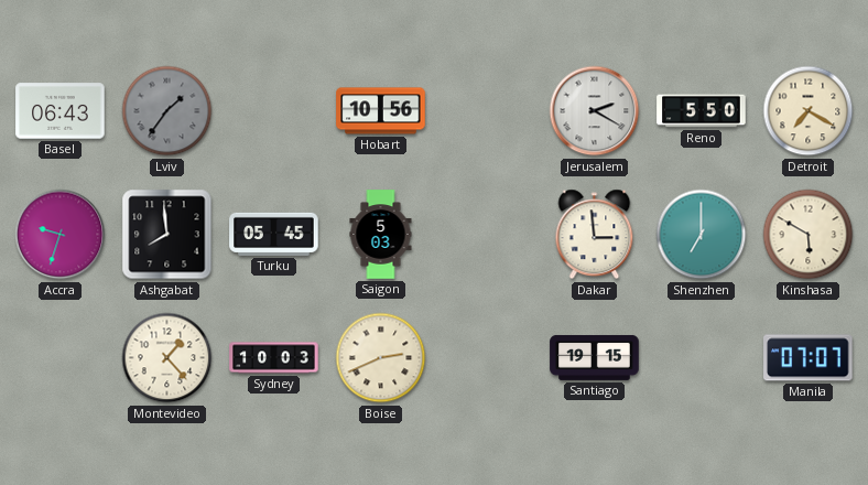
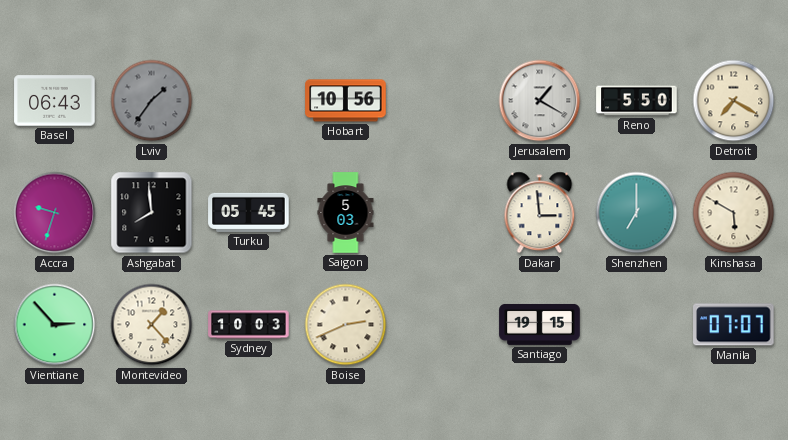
Jerusalem: 2:20 -> 1:20 (540, 101)
Vientiane: none -> 2:53 (55, 325)
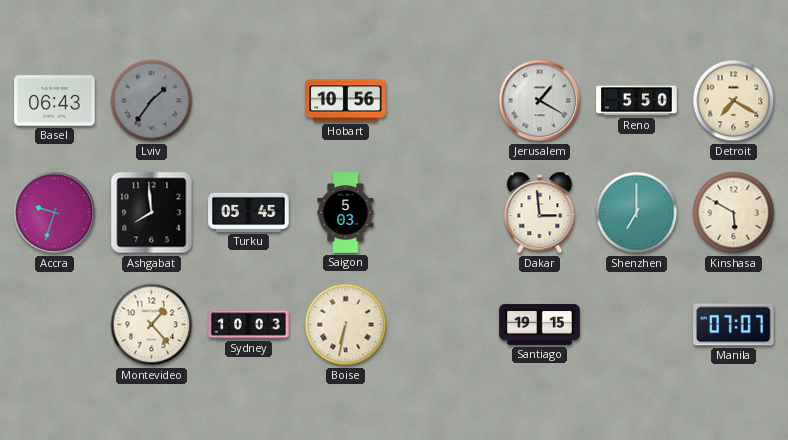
Vientiane: 2:53 -> none (55, 325)
Boise: 2:41 -> 6:32 (346, 325)
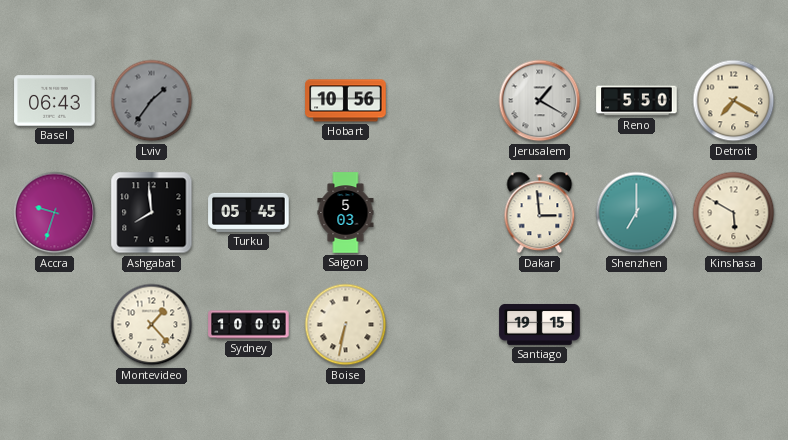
Sydney: 10:03 -> 10:00 (249, 325)
Manila: 07:07 -> none (734, 325)
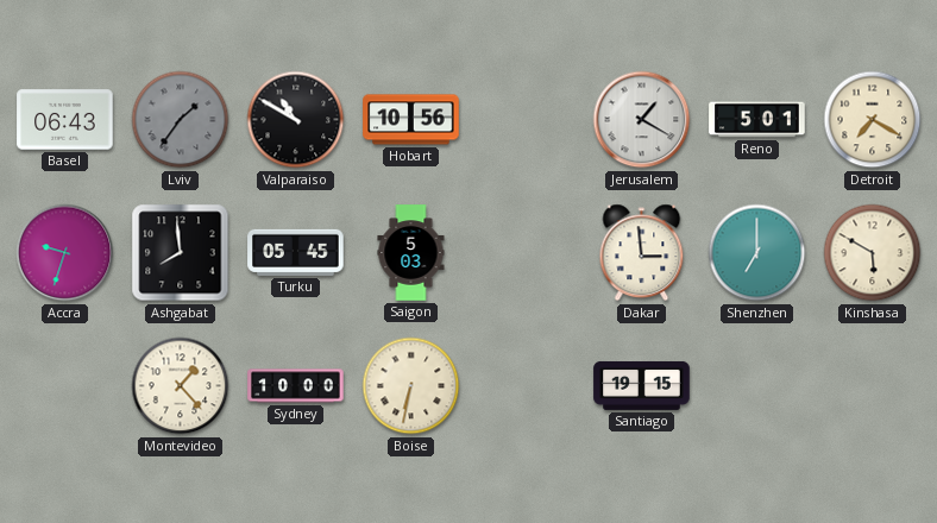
Valparaiso: none -> 10:50 (296, 120)
Reno: 5:50 -> 5:01 (757, 120)
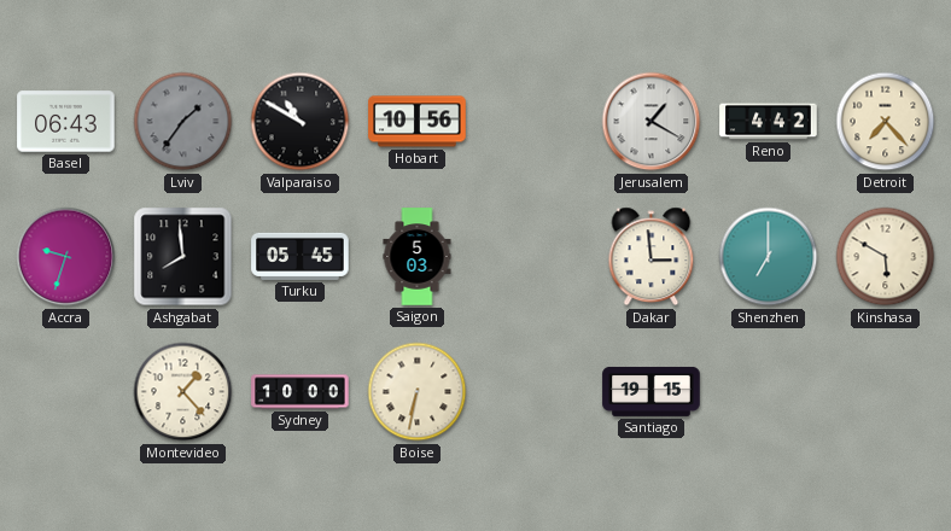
Reno: 5:01 -> 4:42 (769, 122)
Detroit: 7:20 -> 7:23 (886, 122)
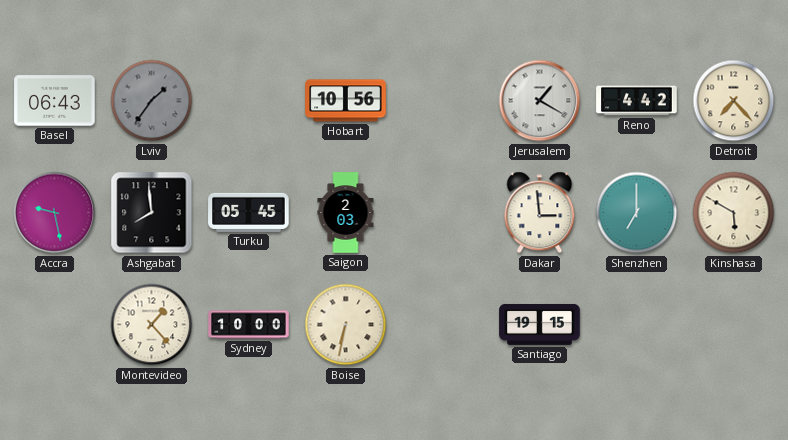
Valparaiso: 10:50 -> none (301, 122)
Accra: 9:33 -> 9:28 (55, 213)
Saigon: 5:03 -> 2:03 (346, 213)
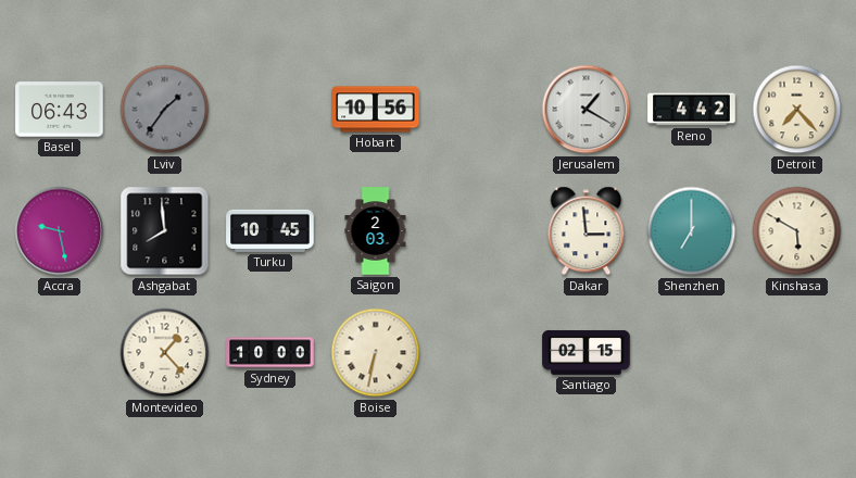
Turku: 05:45 -> 10:45 (270, 230)
Santiago: 19:15 -> 02:15 (587, 352)
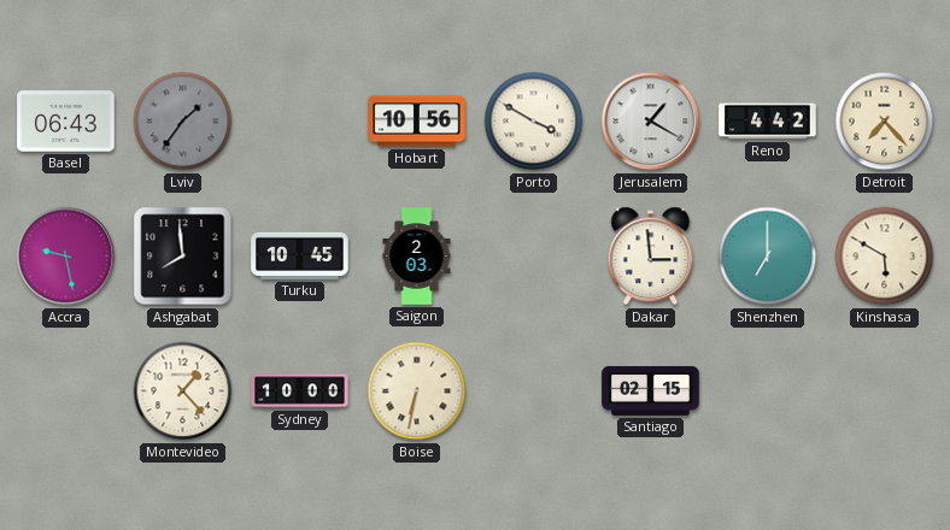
Porto: none -> 3:50 (534, 122)
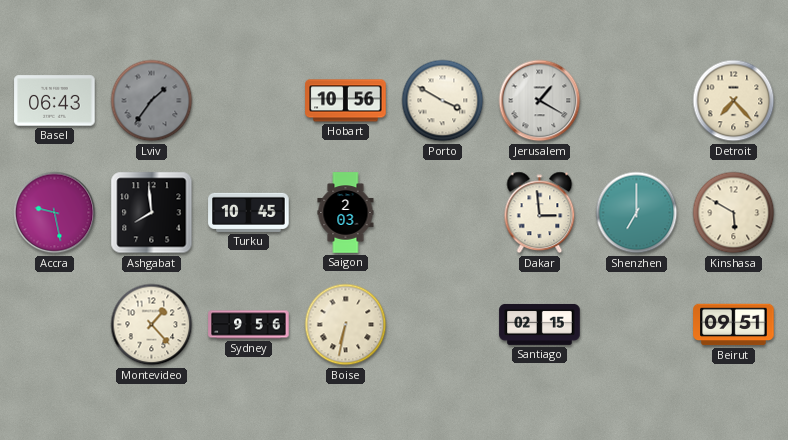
Reno: 4:42 -> none (768, 122)
Sydney: 10:00 -> 9:56 (249, 325)
Beirut: none -> 09:51 (734, 325)
